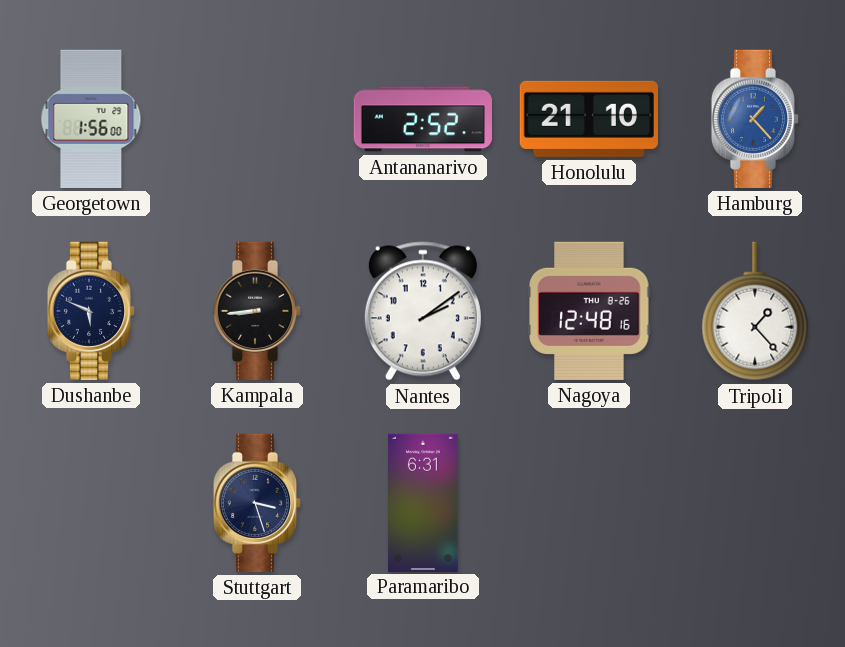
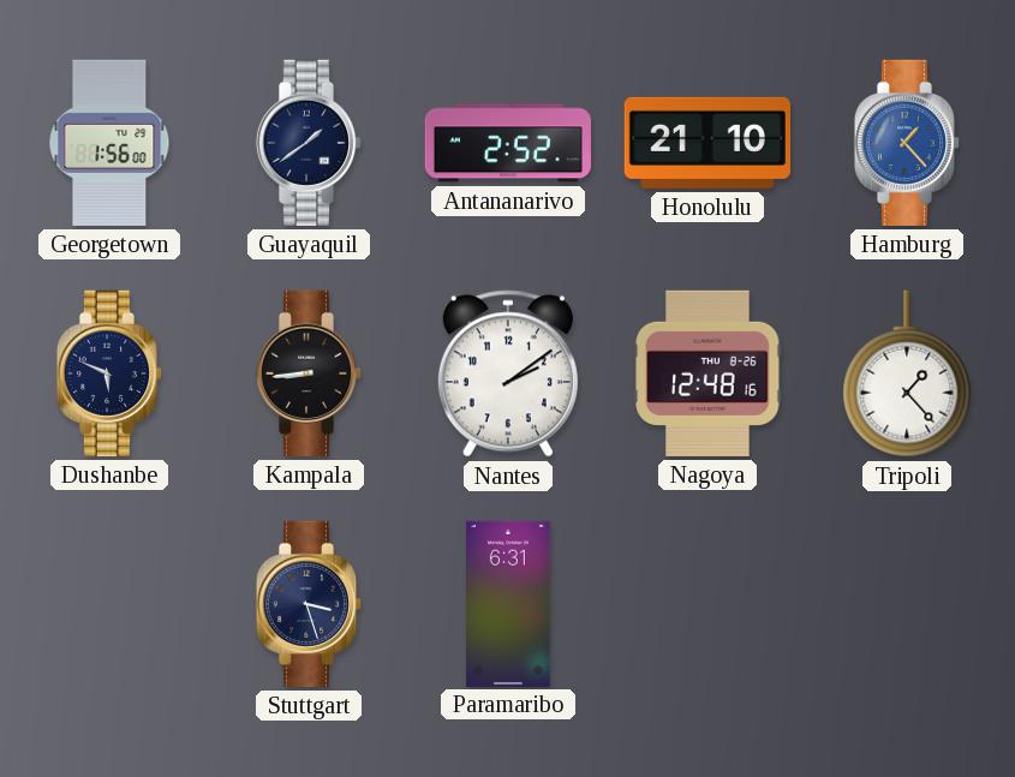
Guayaquil: none -> 1:39 (309, 143)
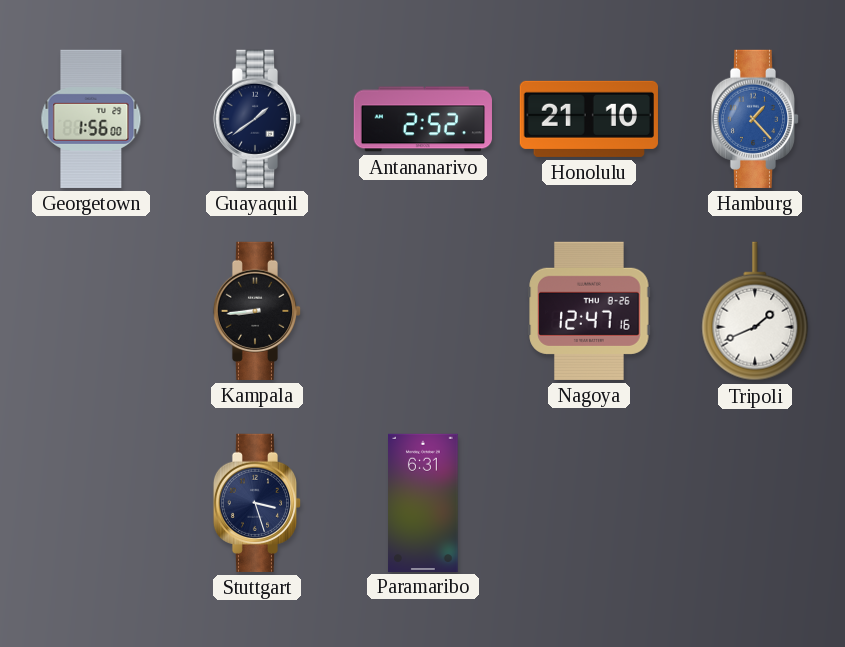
Dushanbe: 5:49 -> none (109, 373)
Nantes: 2:09 -> none (508, 373)
Nagoya: 12:48 -> 12:47 (589, 311)
Tripoli: 1:23 -> 1:41 (755, 311)
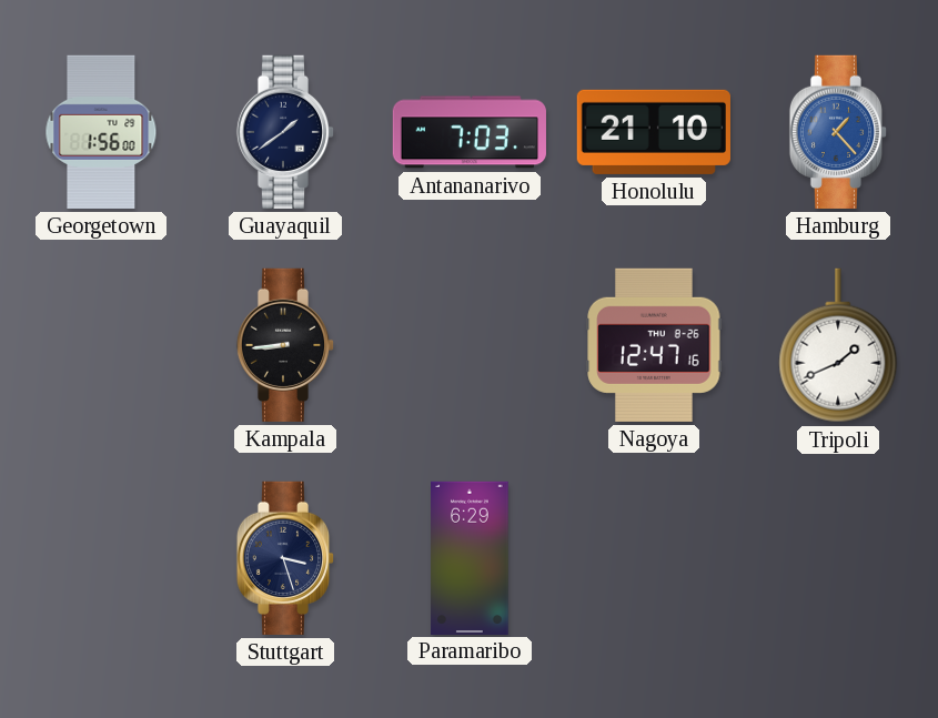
Antananarivo: 2:52 -> 7:03 (470, 132)
Paramaribo: 6:31 -> 6:29 (470, 557)
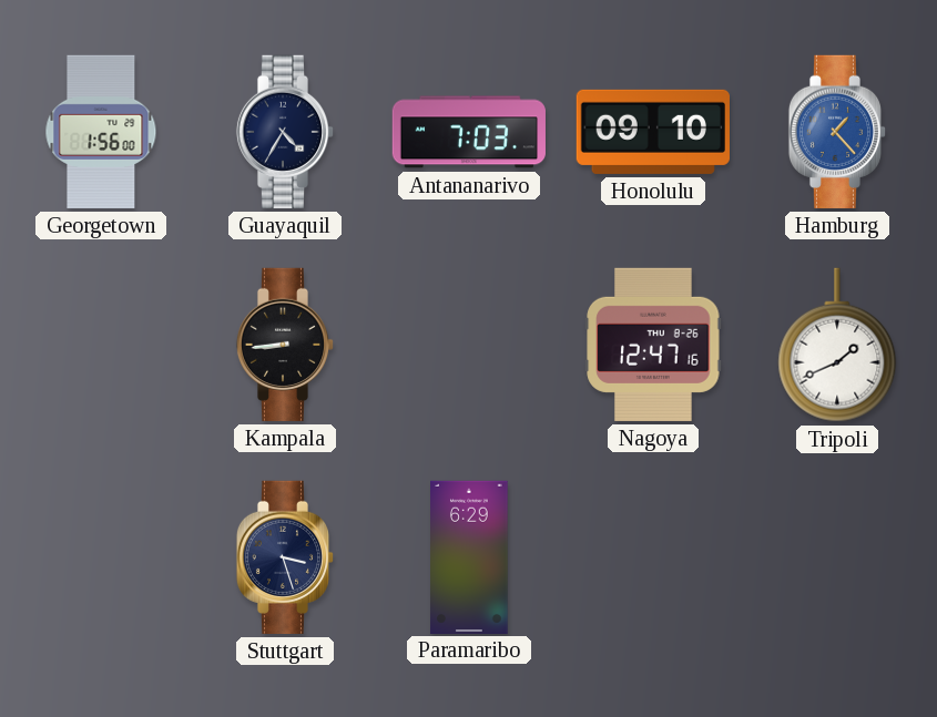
Guayaquil: 1:39 -> 4:35 (285, 132)
Honolulu: 21:10 -> 09:10 (653, 132)
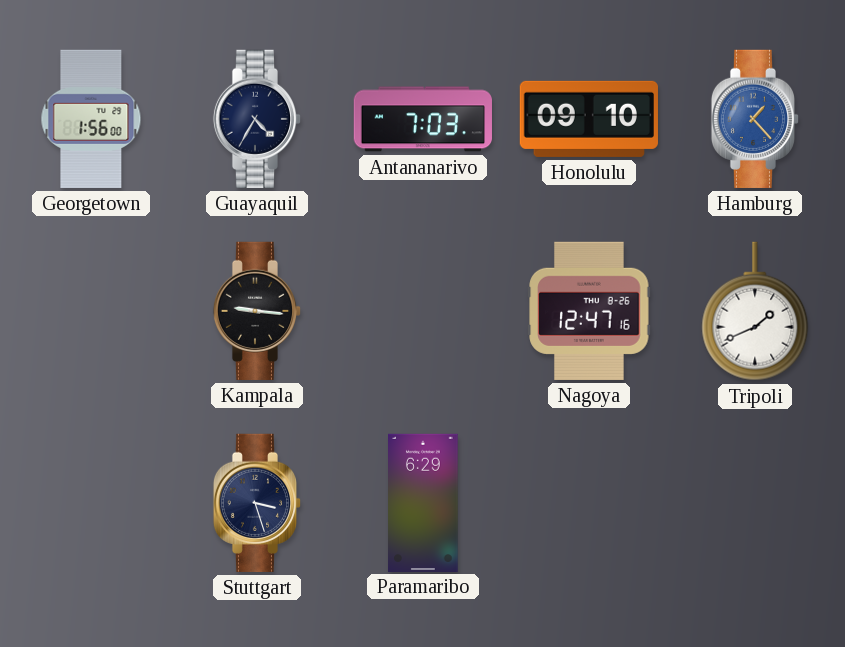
Kampala: 8:44 -> 9:16 (257, 311)
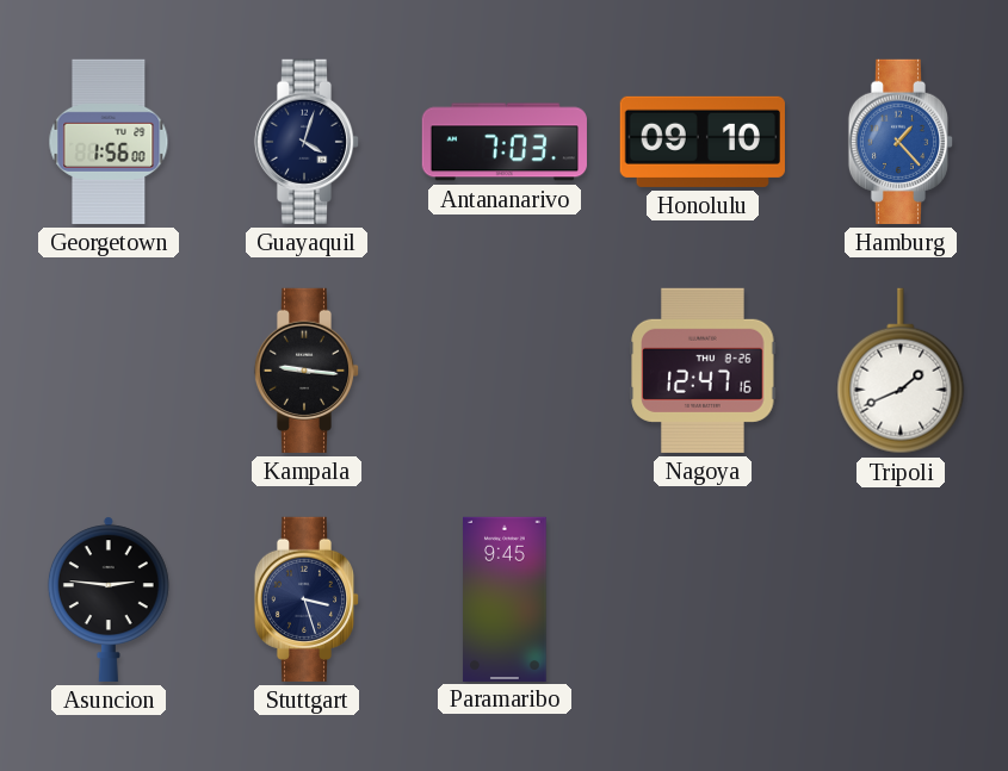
Guayaquil: 4:35 -> 4:03 (307, 142)
Asuncion: none -> 2:46 (109, 599)
Paramaribo: 6:29 -> 9:45 (505, 598)
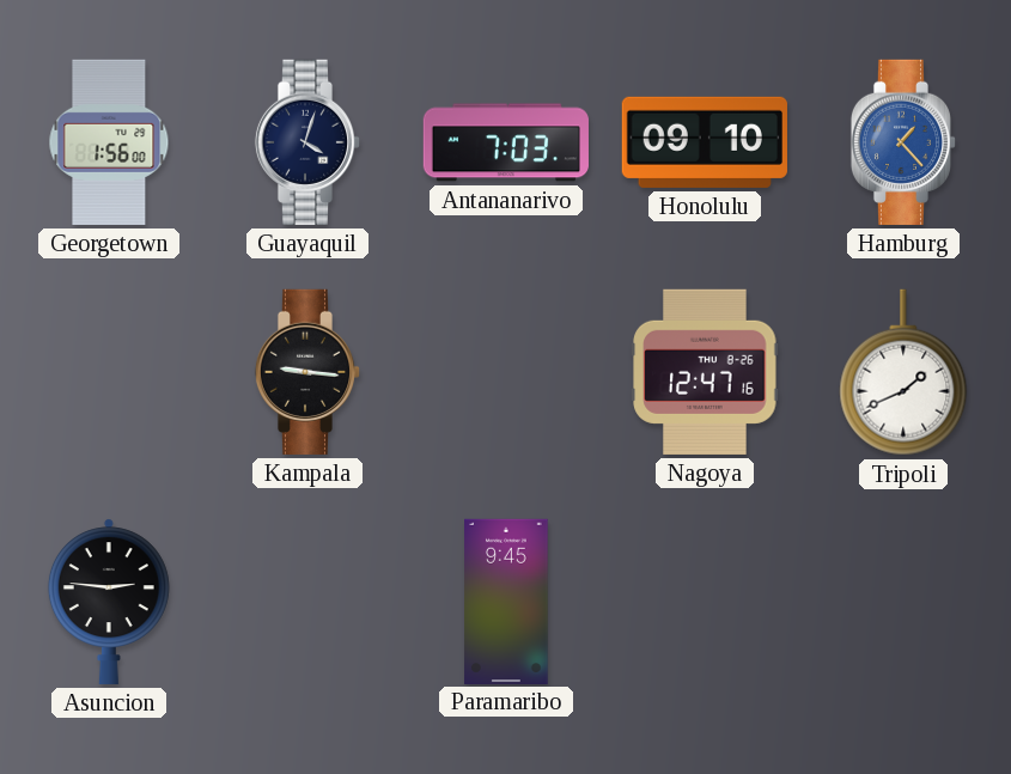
Stuttgart: 3:27 -> none (307, 599)
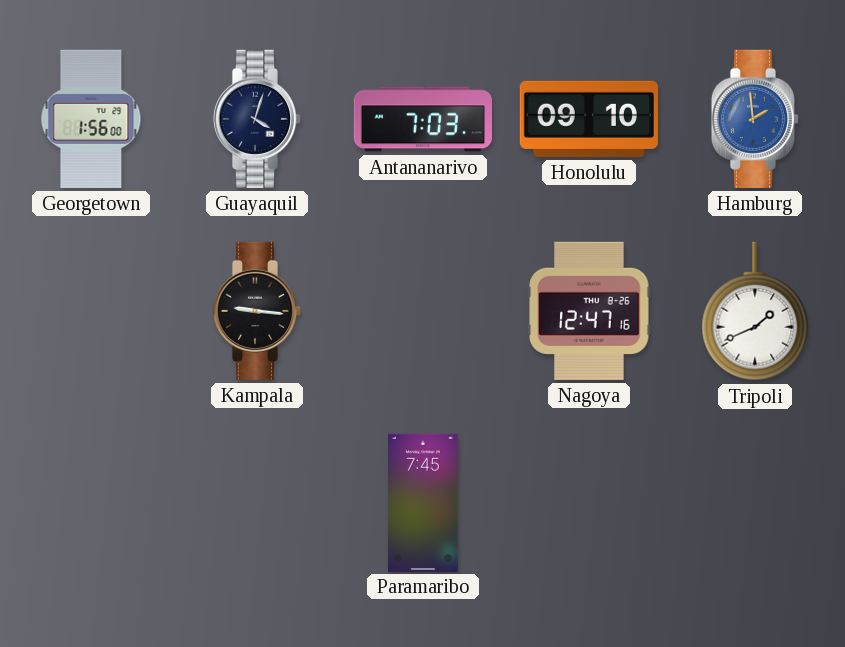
Hamburg: 1:23 -> 1:59 (755, 119)
Asuncion: 2:46 -> none (109, 602)
Paramaribo: 9:45 -> 7:45 (423, 502)
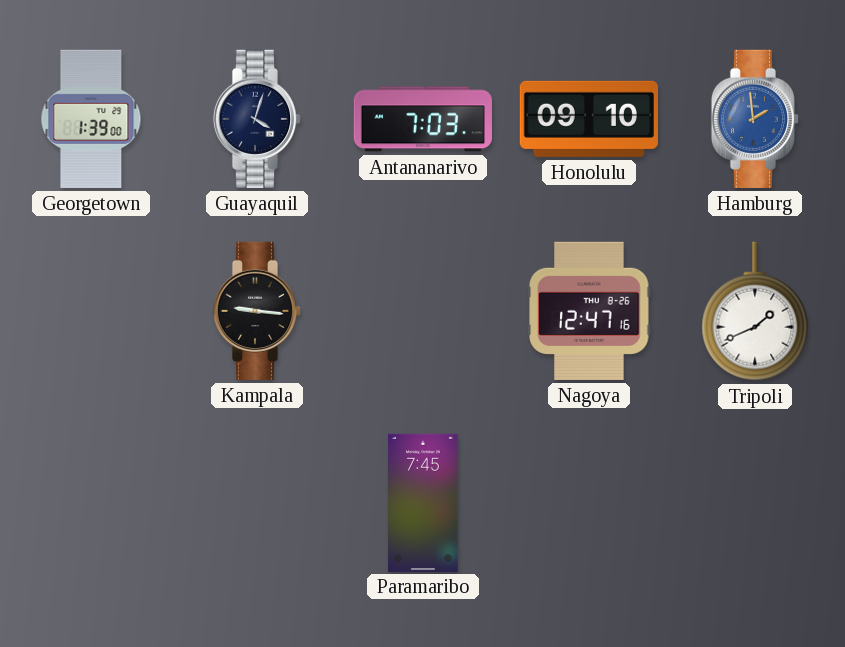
Georgetown: 1:56 -> 1:39 (91, 119)
